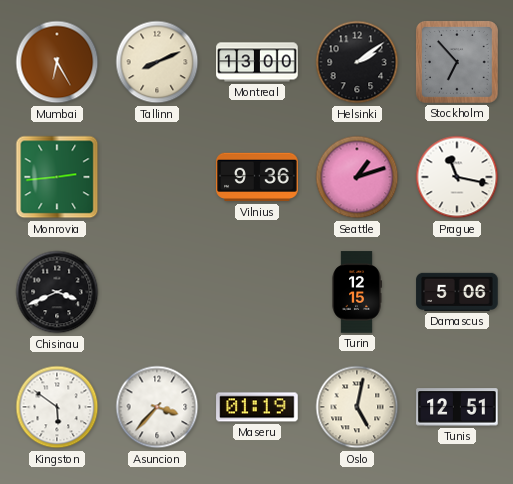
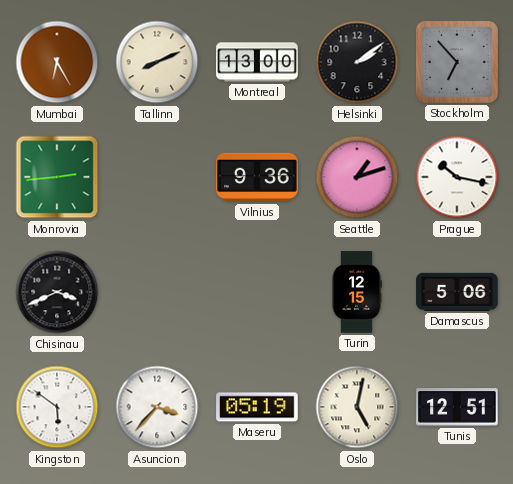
Prague: 11:17 -> 10:17 (457, 177)
Maseru: 01:19 -> 05:19 (257, 407)
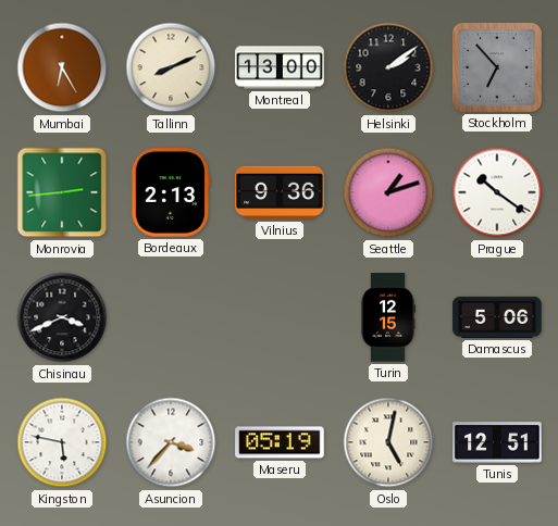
Bordeaux: none -> 2:13 (171, 192)
Prague: 10:17 -> 10:21 (497, 192)
Kingston: 5:51 -> 5:47 (62, 442)
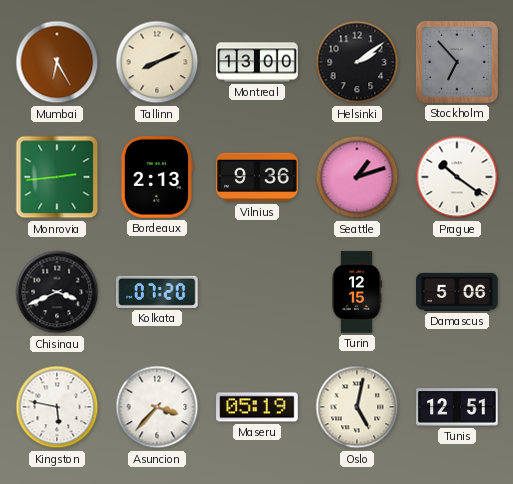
Kolkata: none -> 07:20 (157, 292)
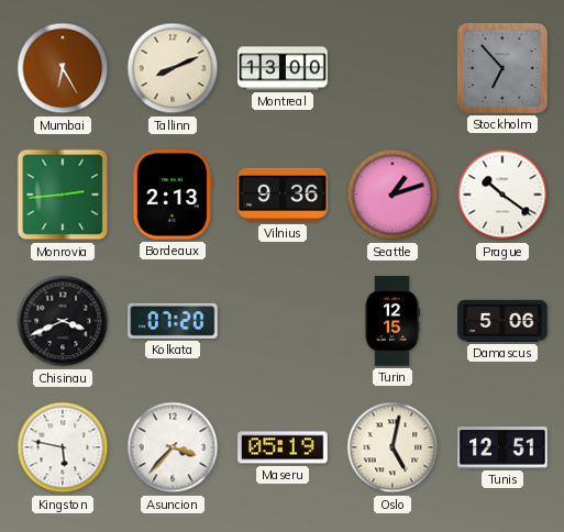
Helsinki: 2:09 -> none (357, 62)
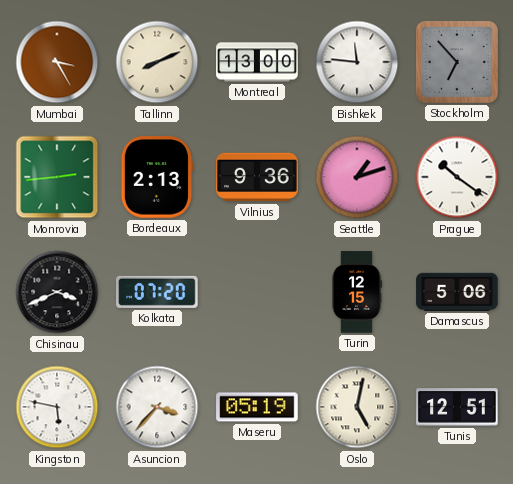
Mumbai: 6:25 -> 3:25 (57, 62)
Bishkek: none -> 11:46 (357, 62)
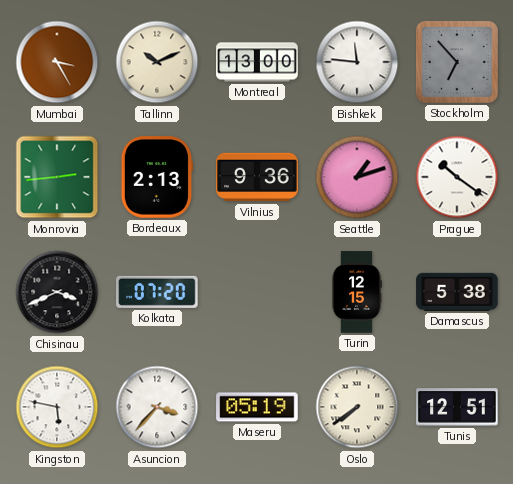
Tallinn: 8:11 -> 10:11 (157, 62)
Damascus: 5:06 -> 5:38 (457, 292)
Oslo: 5:02 -> 7:39 (357, 407)
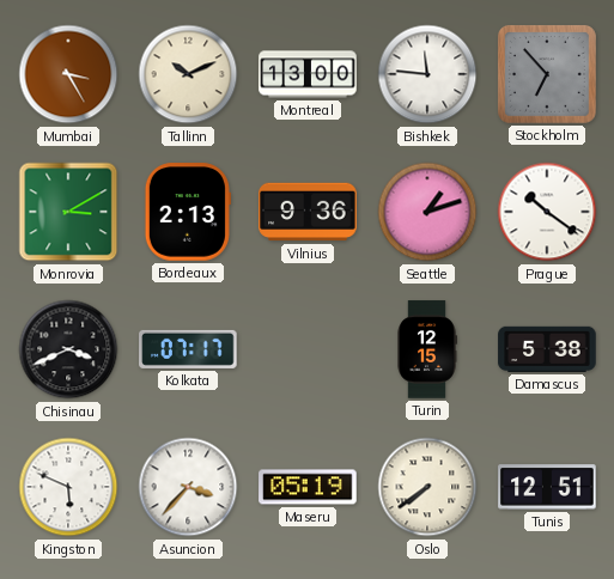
Monrovia: 2:44 -> 3:10 (68, 212)
Kolkata: 07:20 -> 07:17 (188, 349)
Kingston: 5:47 -> 5:49 (68, 487)
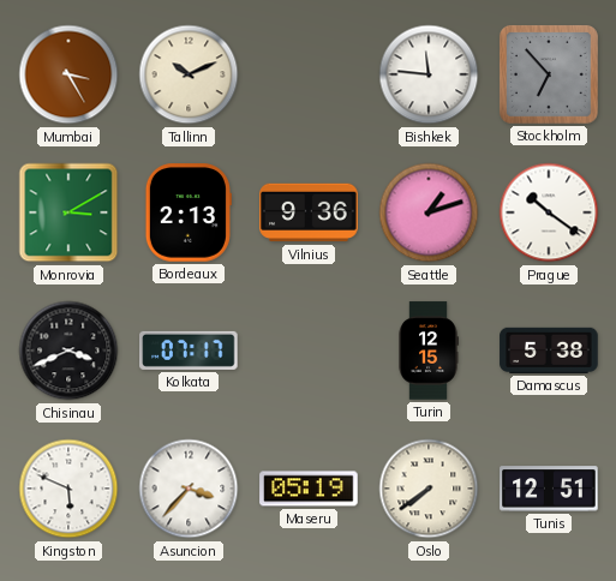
Montreal: 13:00 -> none (308, 74)
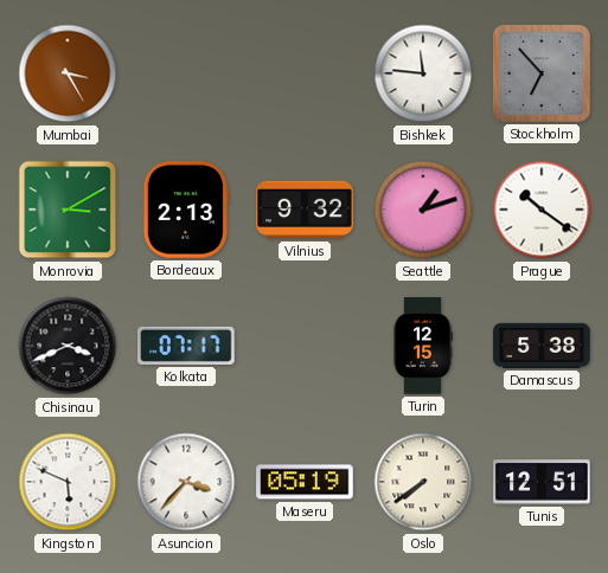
Tallinn: 10:11 -> none (189, 74)
Vilnius: 9:36 -> 9:32 (305, 210)
